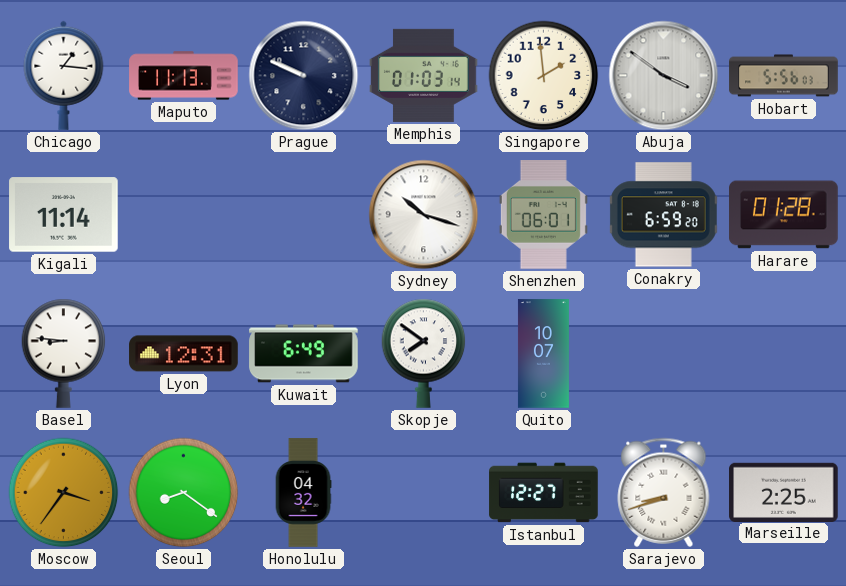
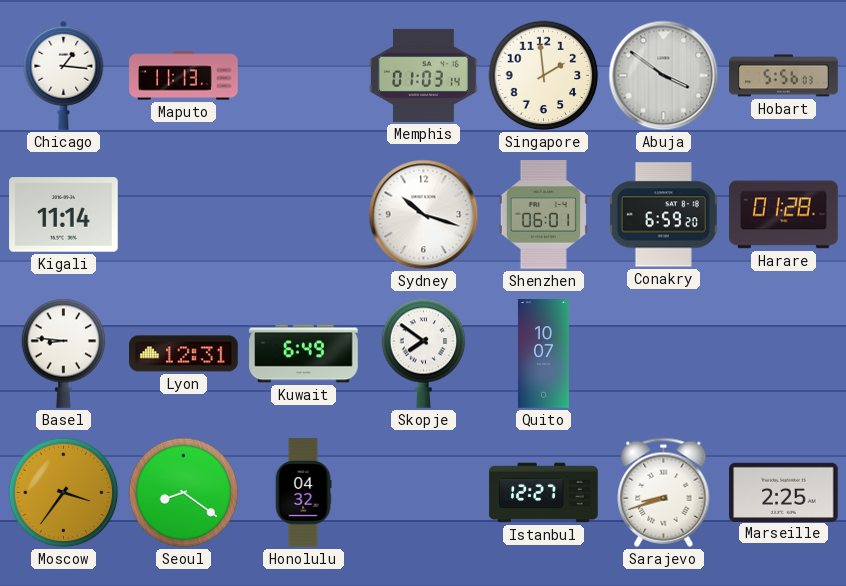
Prague: 9:49 -> none (304, 76)
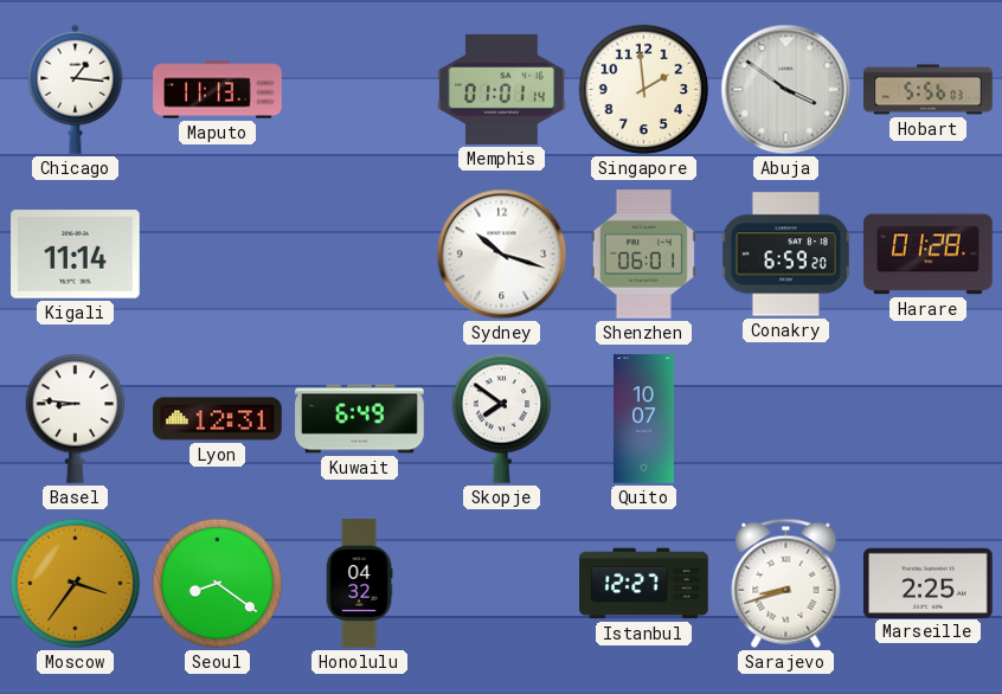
Memphis: 01:03 -> 01:01 (502, 89)
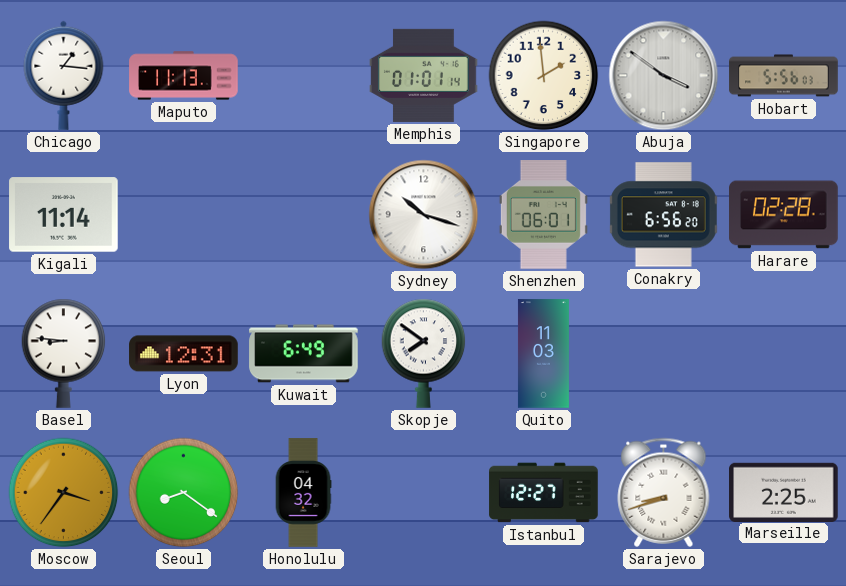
Conakry: 6:59 -> 6:56 (663, 215)
Harare: 01:28 -> 02:28 (784, 215)
Quito: 10:07 -> 11:03 (543, 354)
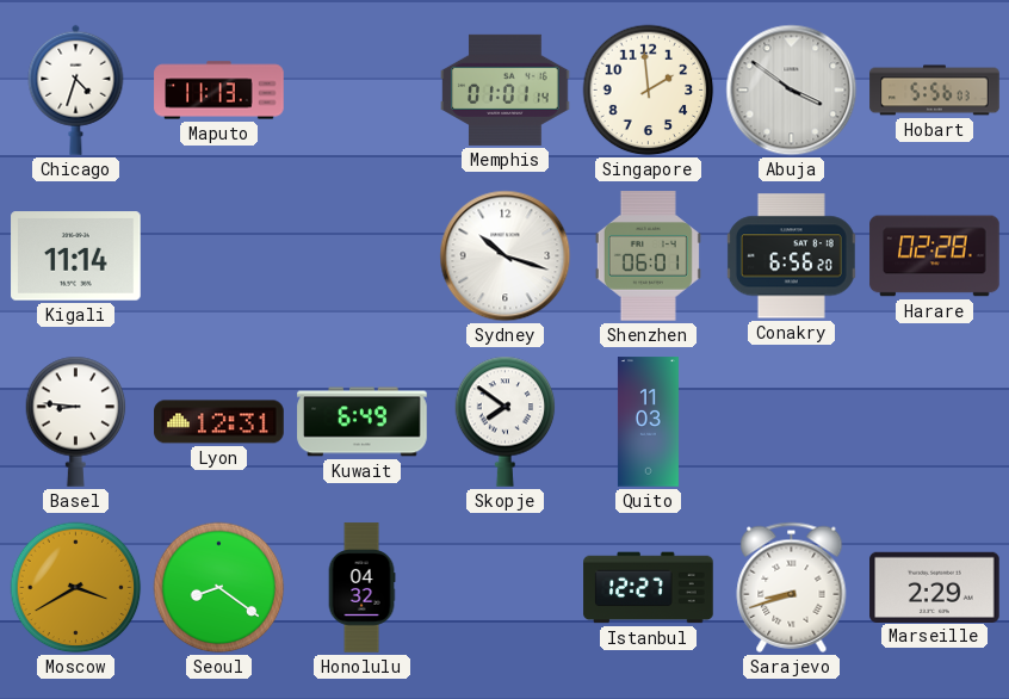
Chicago: 1:16 -> 4:33 (76, 89)
Moscow: 3:36 -> 3:40 (76, 588)
Marseille: 2:25 -> 2:29 (935, 587)
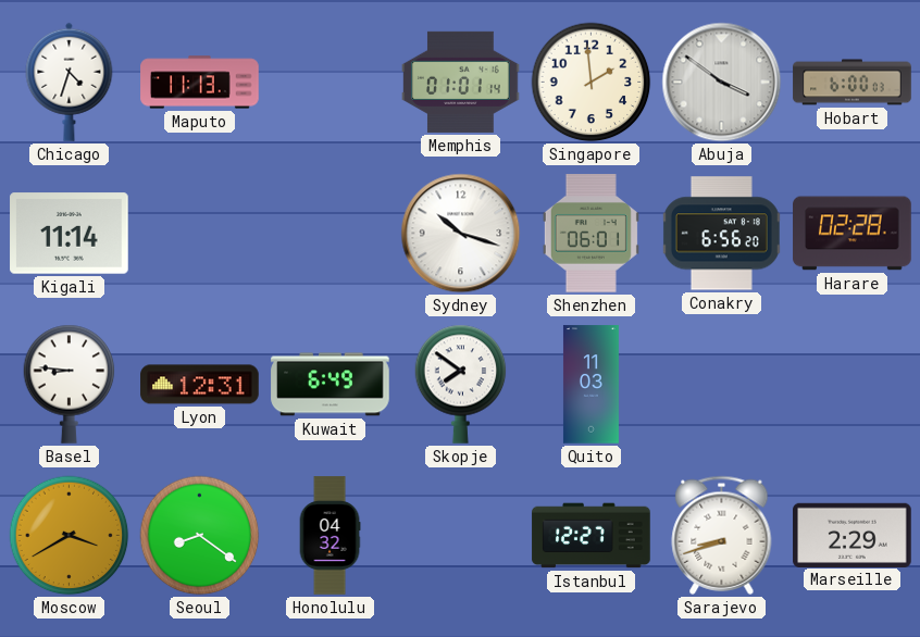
Hobart: 5:56 -> 6:00 (853, 83)
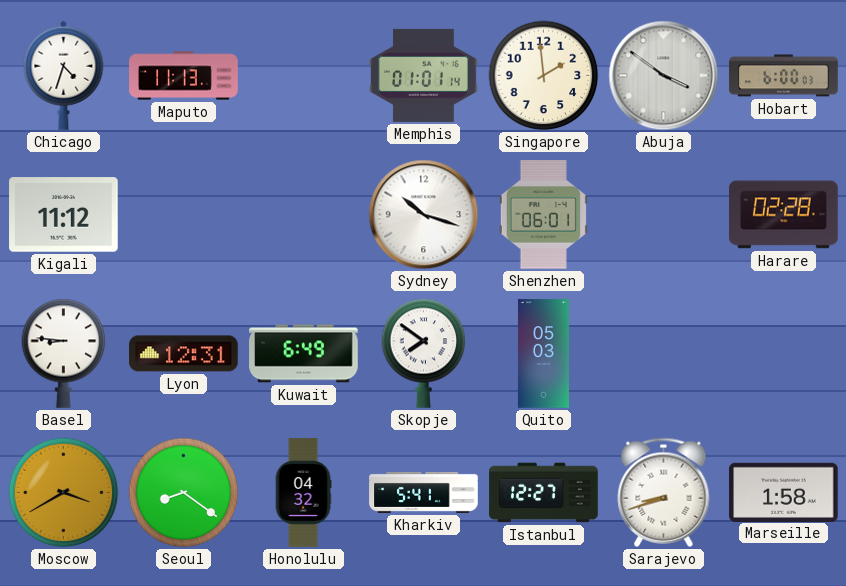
Kigali: 11:14 -> 11:12 (64, 215)
Conakry: 6:56 -> none (721, 234)
Quito: 11:03 -> 05:03 (543, 354)
Kharkiv: none -> 5:41 (424, 492)
Marseille: 2:29 -> 1:58 (784, 492)
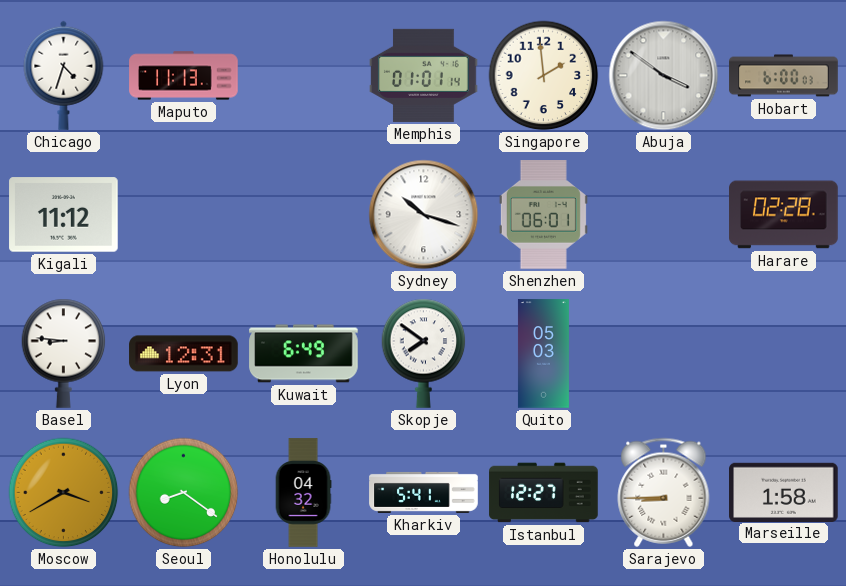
Sarajevo: 8:42 -> 8:45 (664, 492)
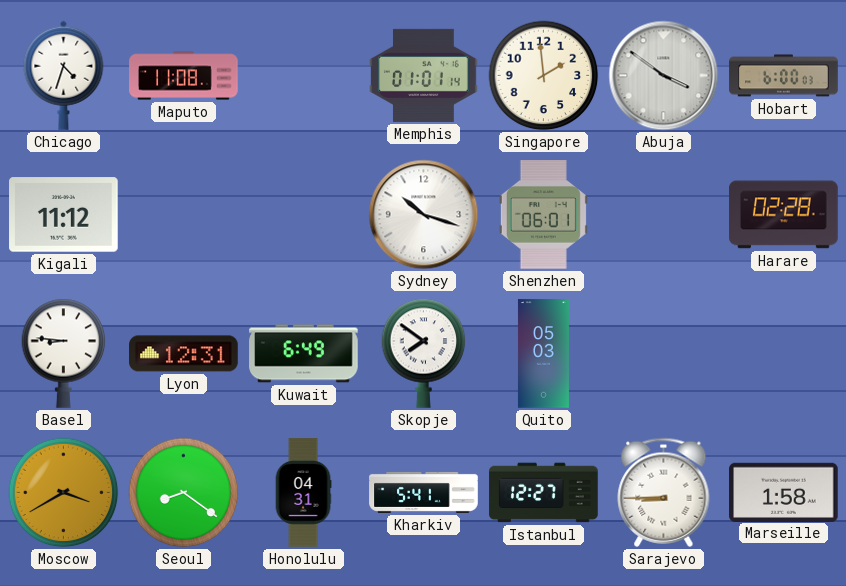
Maputo: 11:13 -> 11:08 (184, 76)
Honolulu: 04:32 -> 04:31 (303, 493)
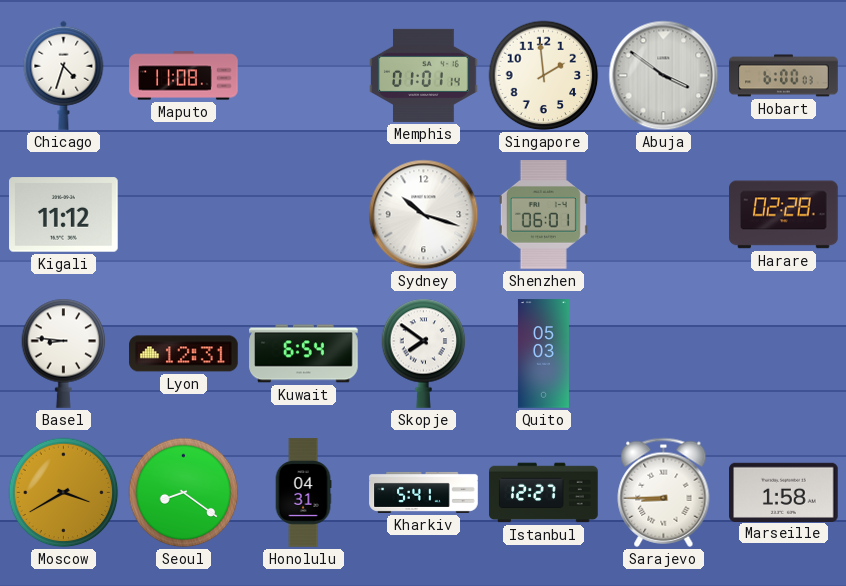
Kuwait: 6:49 -> 6:54 (304, 354)
